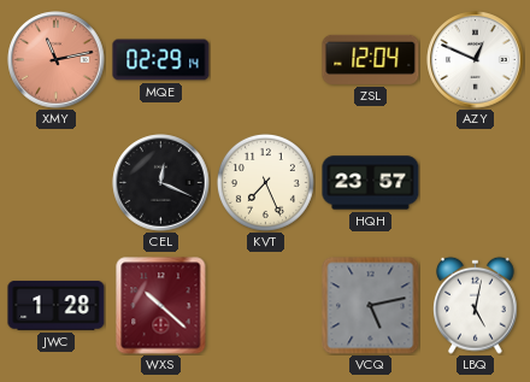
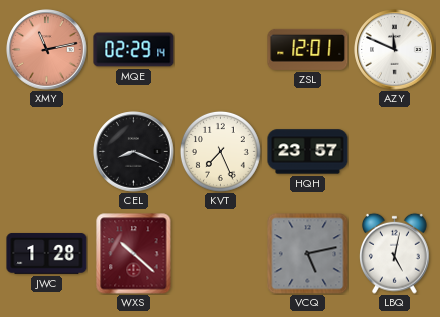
ZSL: 12:04 -> 12:01 (308, 49)
AZY: 12:49 -> 11:49 (395, 50)
CEL: 12:19 -> 8:19 (134, 152)
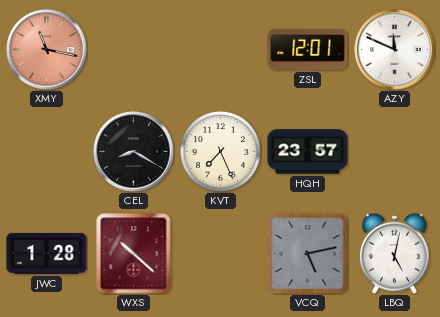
XMY: 11:13 -> 11:17 (47, 50)
MQE: 02:29 -> none (134, 50)
CEL: 8:19 -> 8:20 (134, 152)
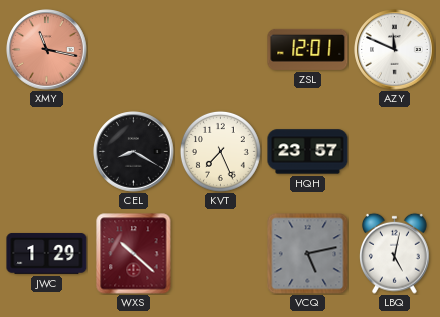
JWC: 1:28 -> 1:29 (47, 253)
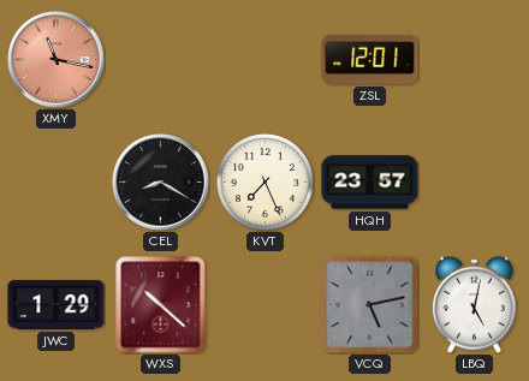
AZY: 11:49 -> none (395, 50)
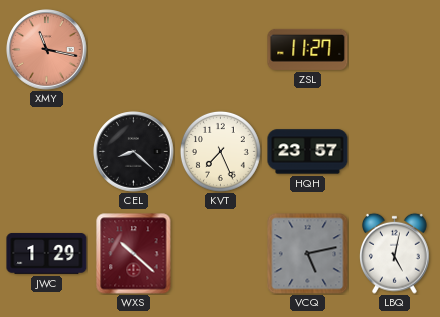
ZSL: 12:01 -> 11:27 (308, 49)
CEL: 8:20 -> 8:22 (134, 152)
